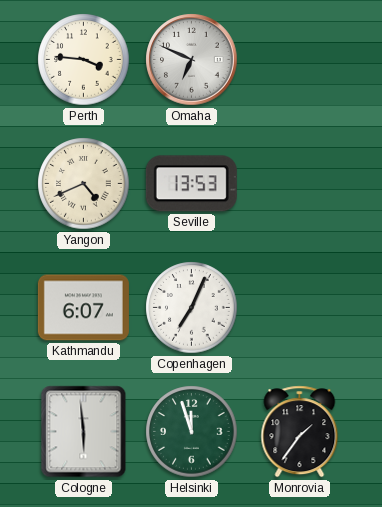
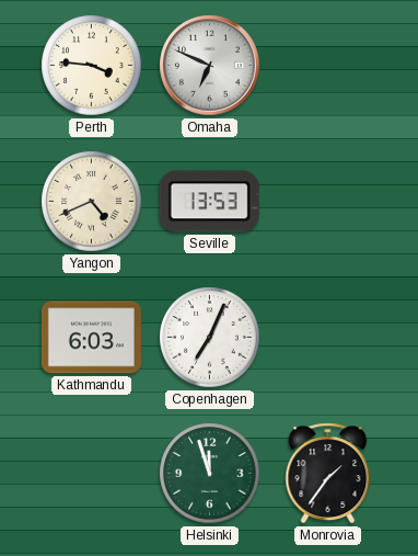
Kathmandu: 6:07 -> 6:03 (91, 338)
Cologne: 5:59 -> none (84, 432)
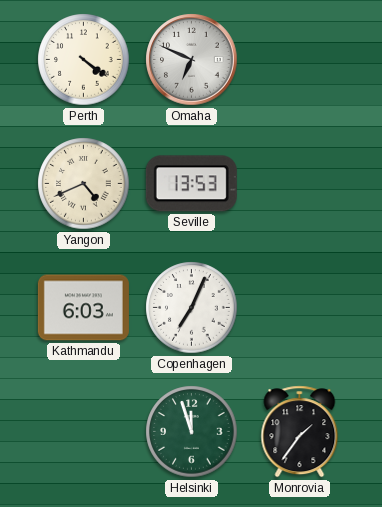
Perth: 3:46 -> 4:21 (84, 60)
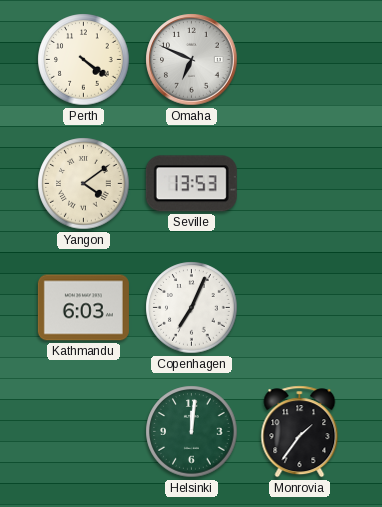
Yangon: 4:41 -> 4:09 (84, 184)
Helsinki: 11:57 -> 12:01 (192, 432)
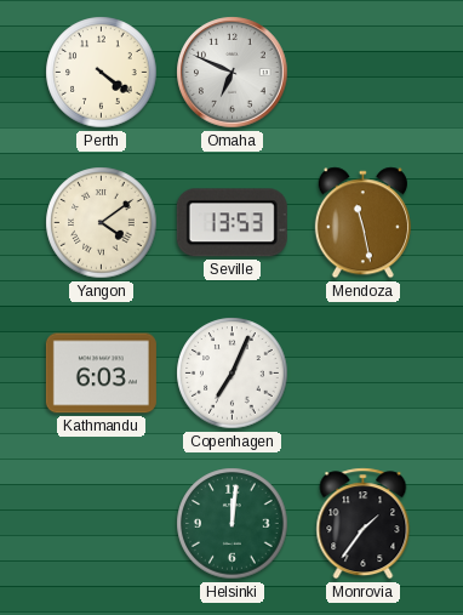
Mendoza: none -> 11:28 (362, 223)
